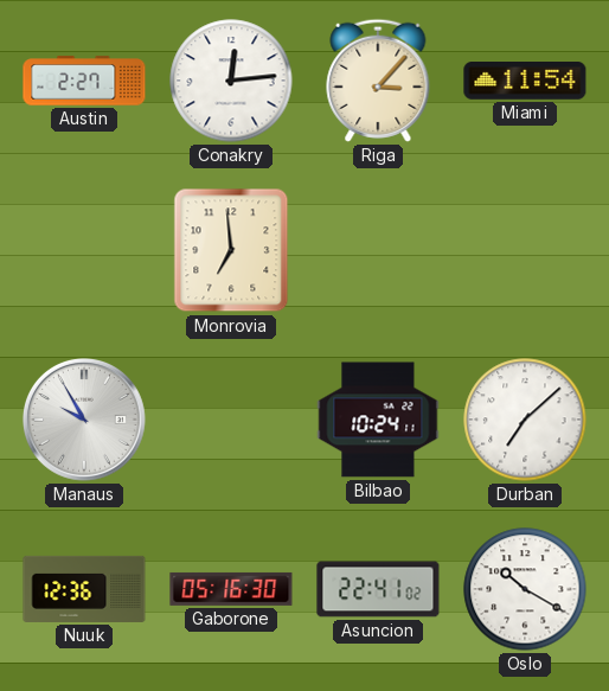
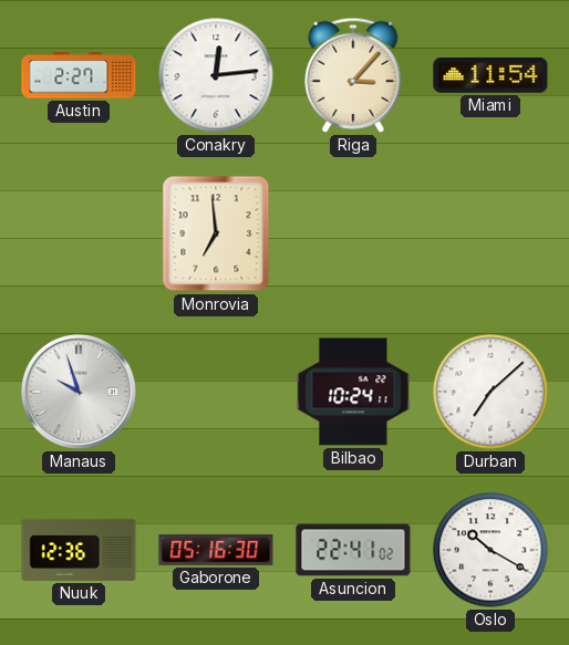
Manaus: 9:55 -> 9:57 (80, 393)
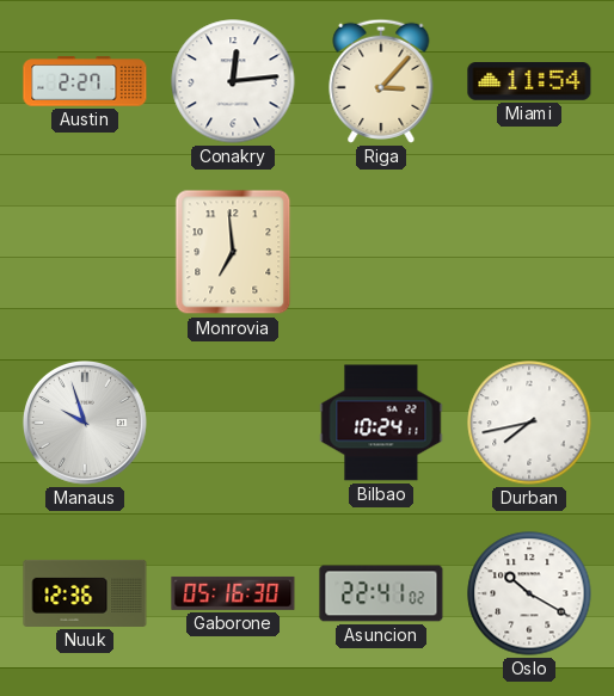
Durban: 7:08 -> 7:43 (529, 423)
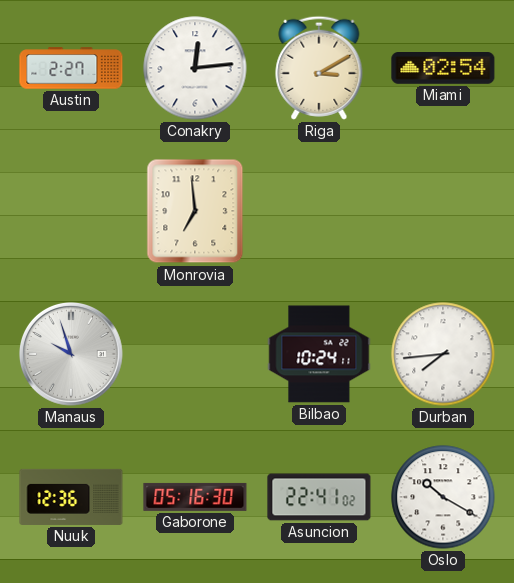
Riga: 3:07 -> 3:10 (319, 68)
Miami: 11:54 -> 02:54 (443, 69)
Durban: 7:43 -> 7:44 (443, 354)
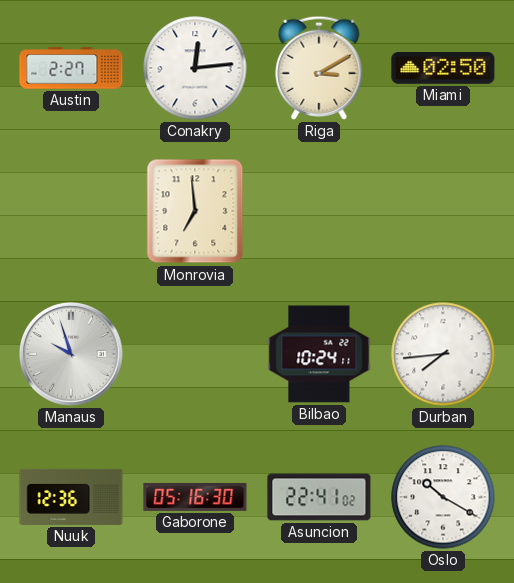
Miami: 02:54 -> 02:50 (443, 69)
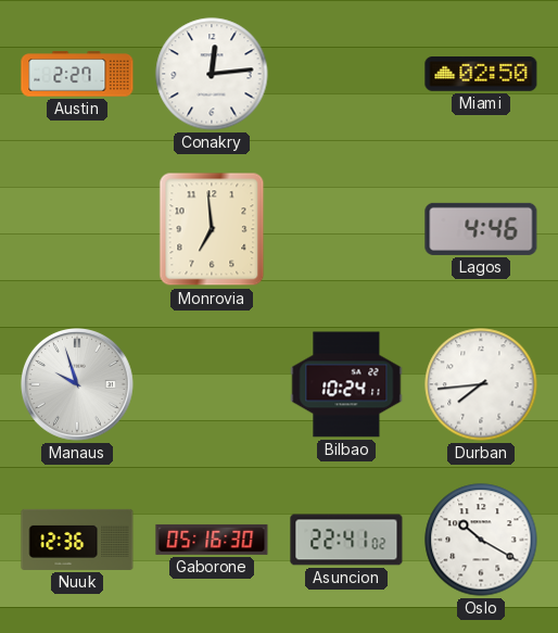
Riga: 3:10 -> none (319, 68)
Lagos: none -> 4:46 (481, 229)
